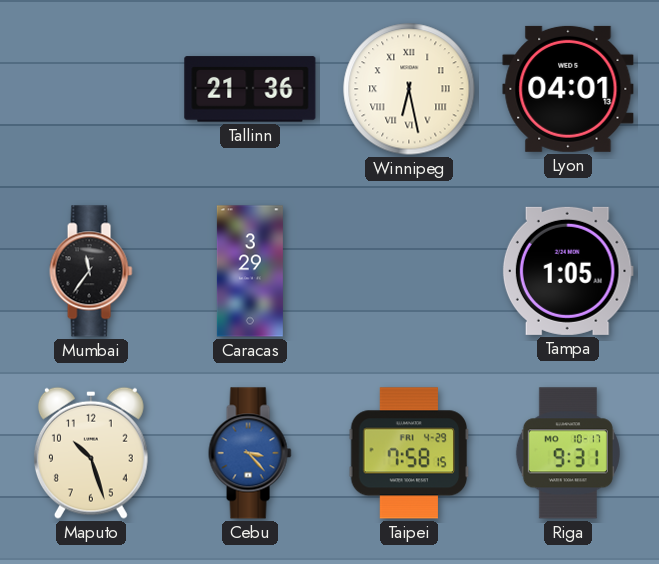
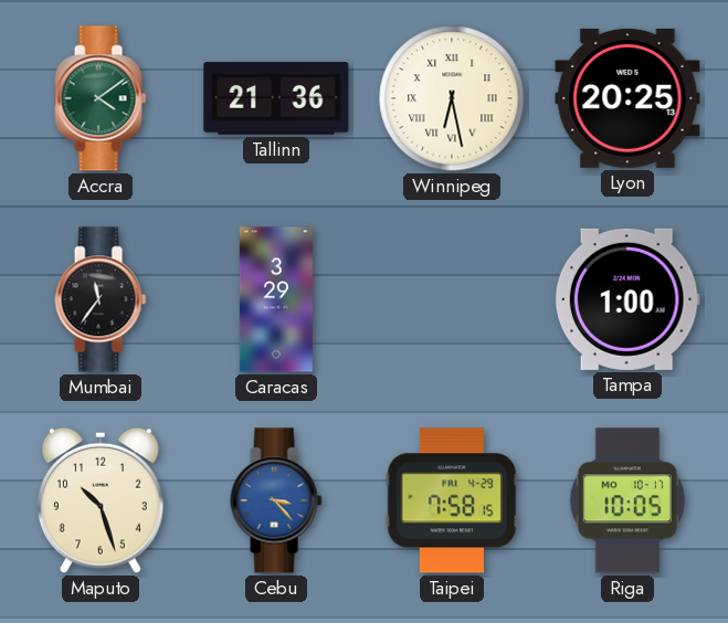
Accra: none -> 4:09 (101, 98)
Lyon: 04:01 -> 20:25 (627, 98)
Tampa: 1:05 -> 1:00 (627, 299)
Riga: 9:31 -> 10:05 (627, 500)
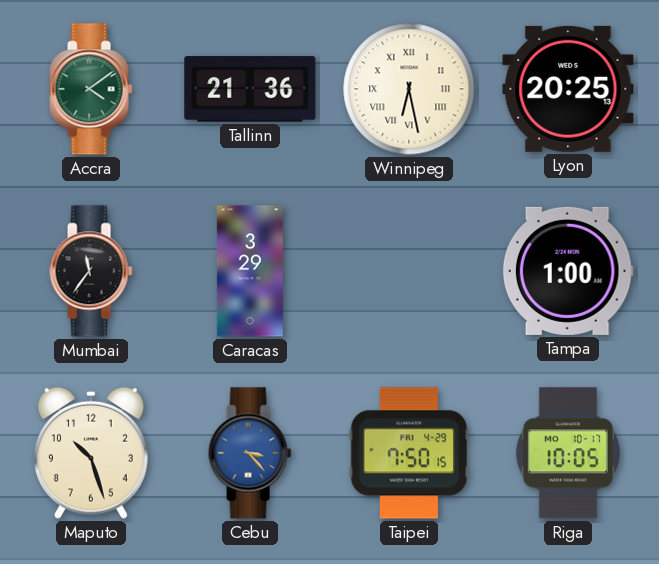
Taipei: 7:58 -> 7:50 (409, 453)
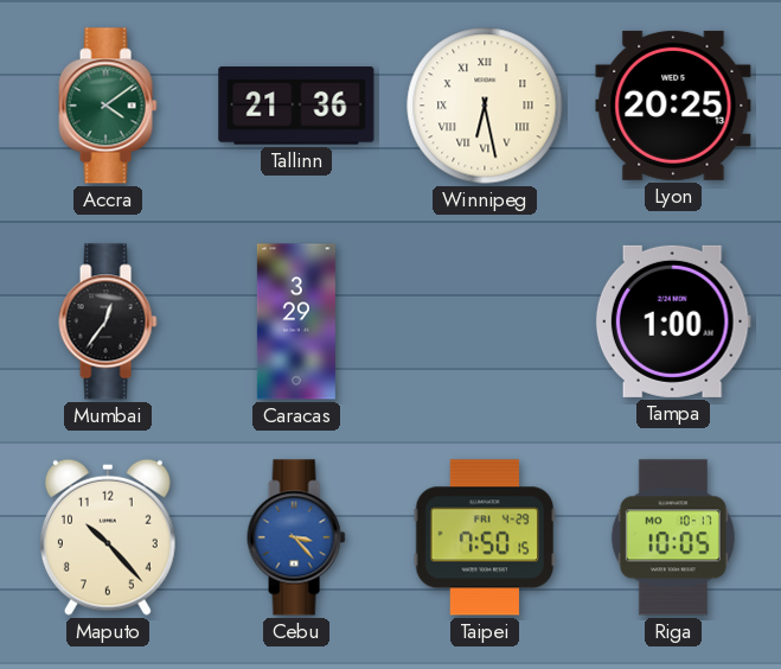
Mumbai: 11:36 -> 12:36 (108, 321)
Maputo: 10:27 -> 10:23 (108, 537)
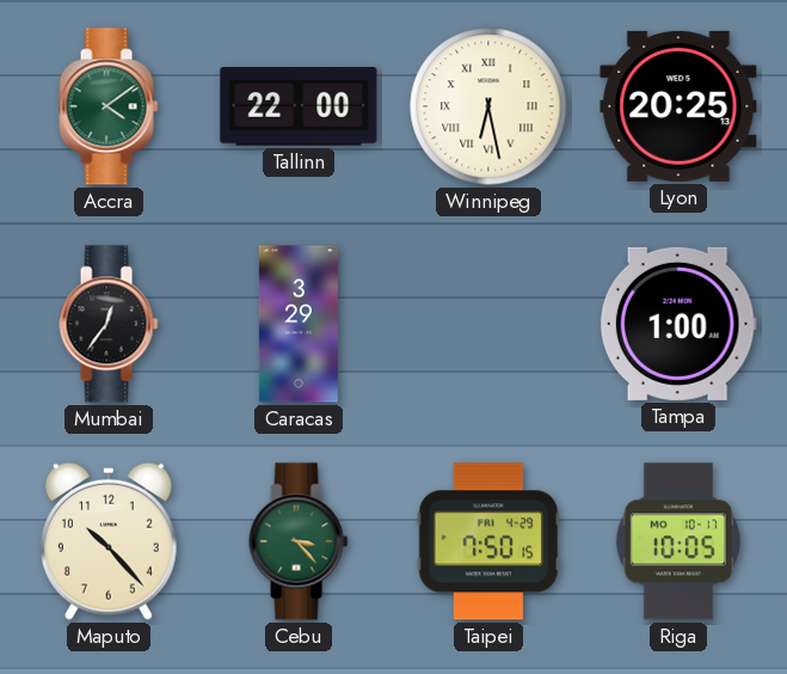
Tallinn: 21:36 -> 22:00 (299, 106)
Cebu dial: blue -> green (299, 541)
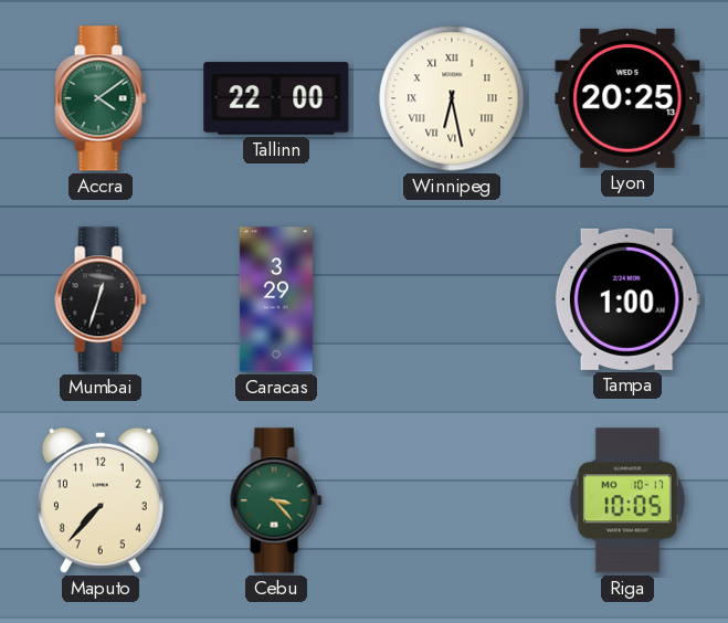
Mumbai: 12:36 -> 12:33 (101, 299)
Maputo: 10:23 -> 7:37 (101, 500)
Taipei: 7:50 -> none (488, 541)
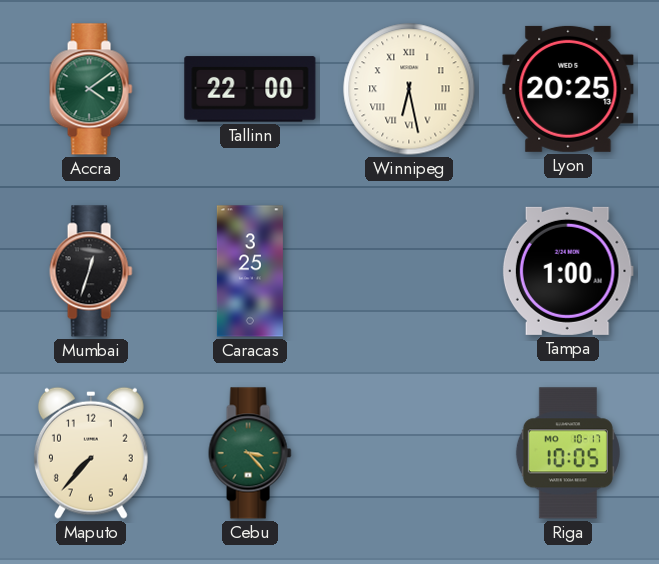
Caracas: 3:29 -> 3:25 (250, 271)
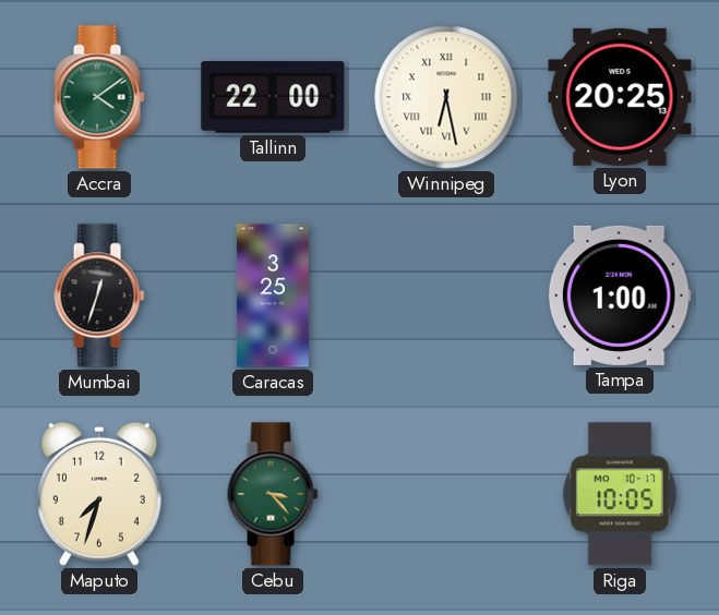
Maputo: 7:37 -> 7:33 (99, 494)
